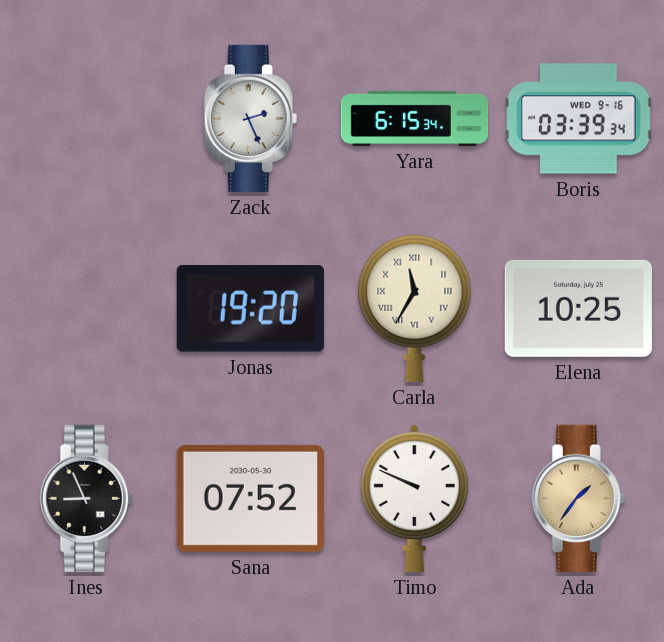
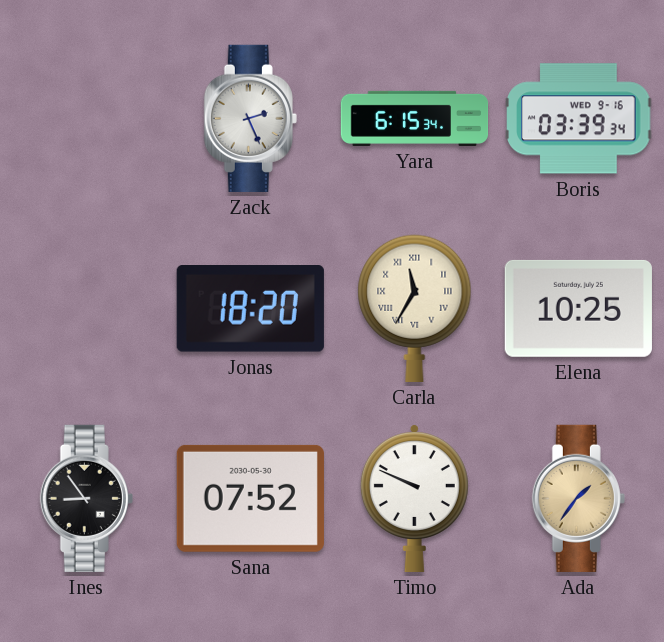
Jonas: 19:20 -> 18:20 (250, 309)
Ines: 8:56 -> 8:54 (86, 498)
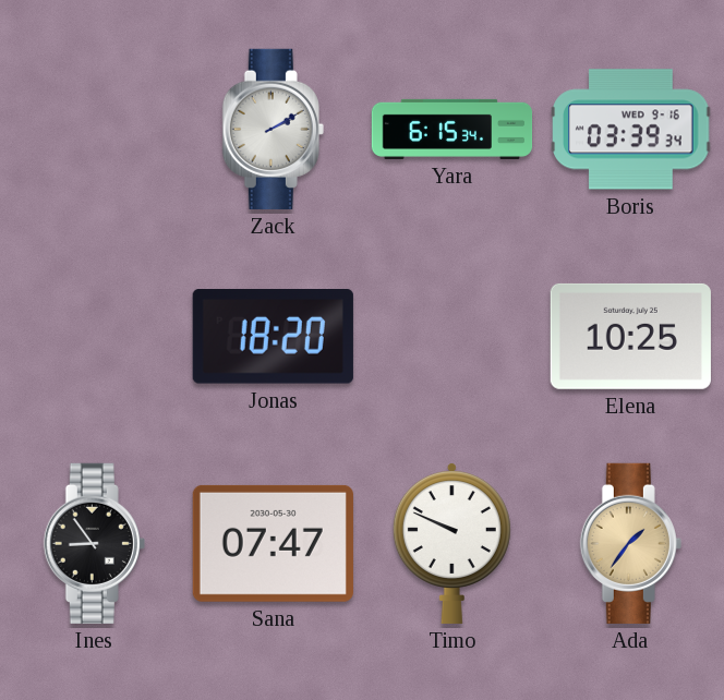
Zack: 2:26 -> 2:10 (273, 129)
Carla: 11:35 -> none (415, 308)
Sana: 07:52 -> 07:47 (273, 543)
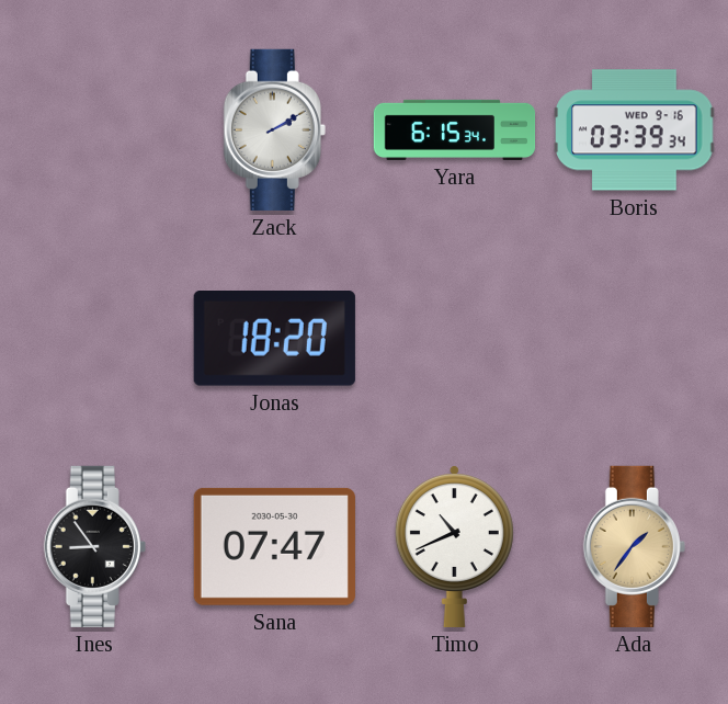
Elena: 10:25 -> none (630, 336)
Timo: 9:49 -> 10:41 (454, 547)
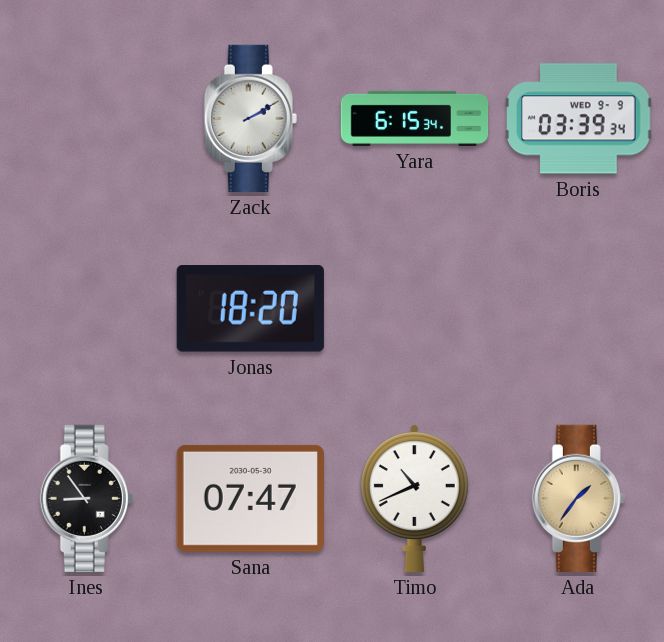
Boris date: WED 9-16 -> WED 9-9 (579, 119)
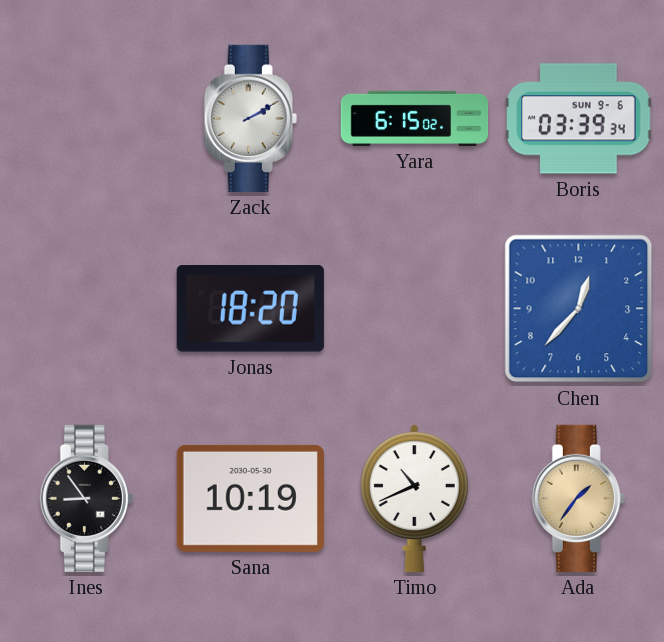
Yara: 6:15:34 -> 6:15:02 (415, 118)
Boris date: WED 9-9 -> SUN 9-6 (579, 119)
Chen: none -> 12:37 (579, 309)
Sana: 07:47 -> 10:19 (250, 498)
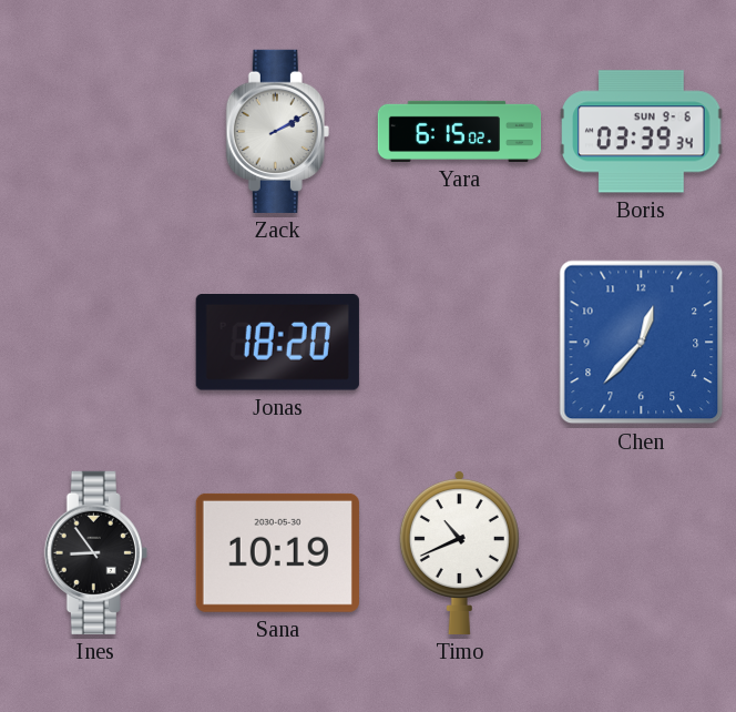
Ada: 1:36 -> none (578, 498)
